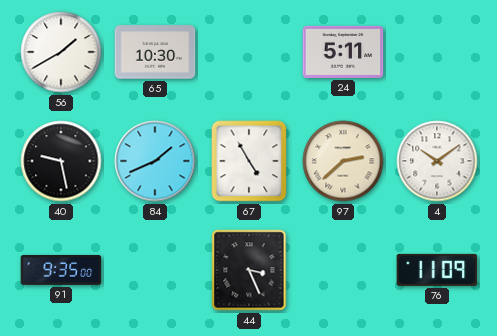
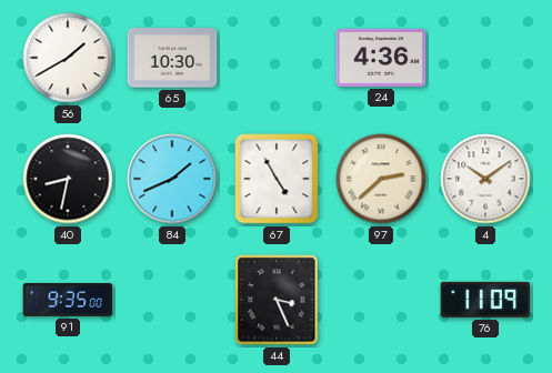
24: 5:11 -> 4:36 (381, 58)
40: 9:28 -> 8:32 (68, 179)
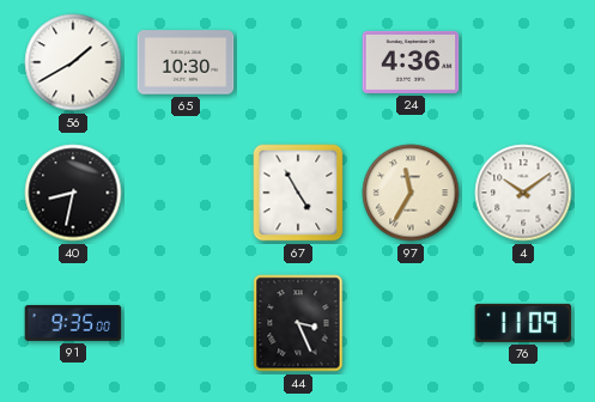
84: 1:41 -> none (172, 179)
97: 2:38 -> 11:35 (411, 193)
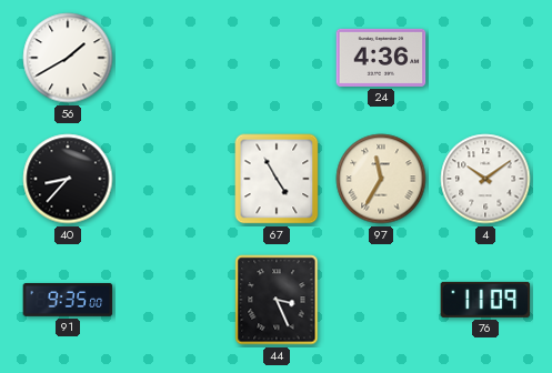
65: 10:30 -> none (186, 62)
40: 8:32 -> 8:37 (68, 179)
